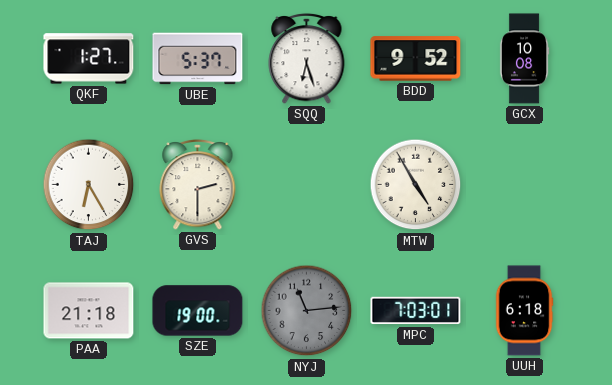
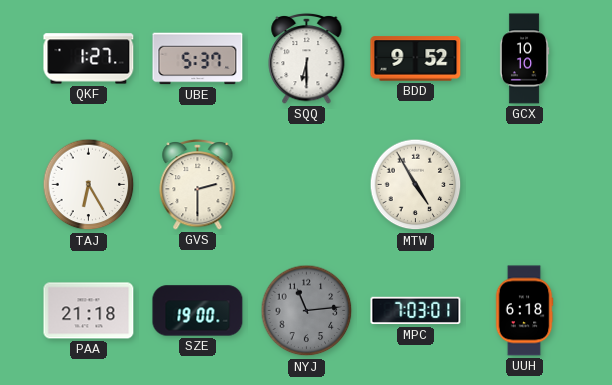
SQQ: 6:27 -> 6:30 (307, 58)
GCX: 10:08 -> 10:10 (524, 59)
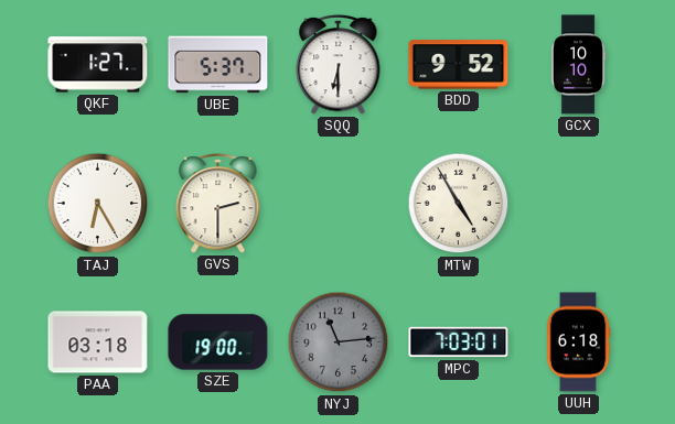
PAA: 21:18 -> 03:18 (98, 343)
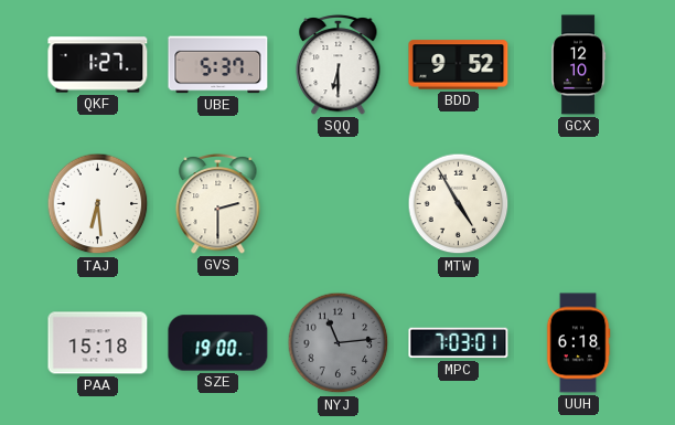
GCX: 10:10 -> 12:10 (578, 65)
TAJ: 6:25 -> 6:29 (98, 204)
PAA: 03:18 -> 15:18 (98, 343)
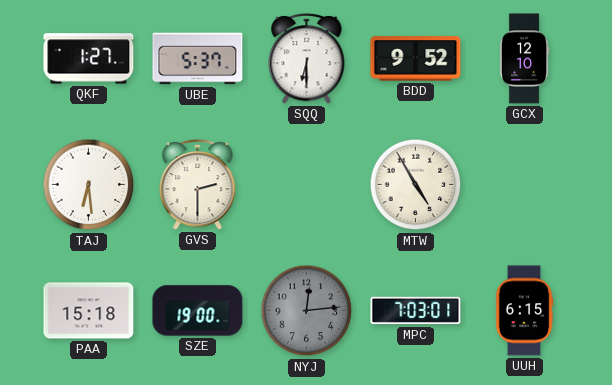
NYJ: 11:14 -> 12:14 (307, 311)
UUH: 6:18 -> 6:15 (524, 311)
